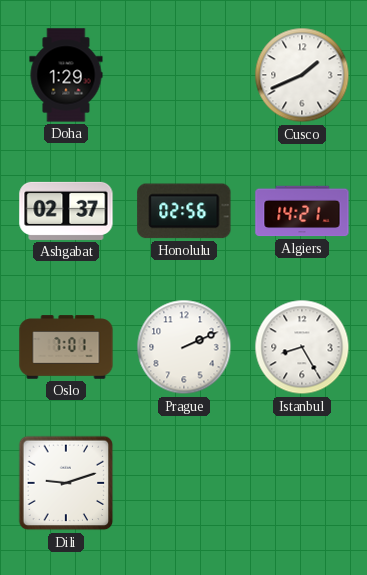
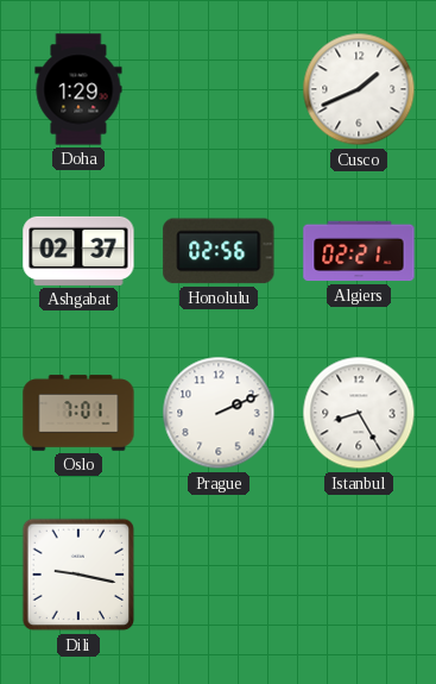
Algiers: 14:21 -> 02:21 (359, 251)
Dili: 9:12 -> 9:17 (78, 575)
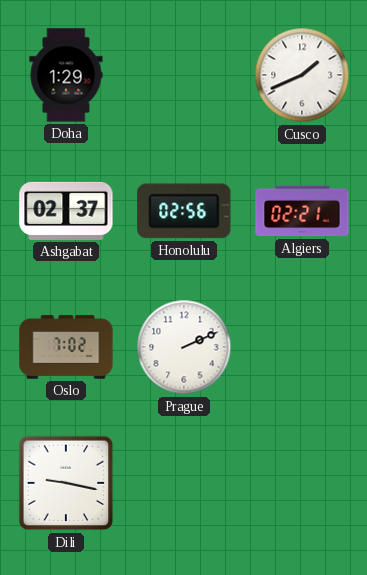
Oslo: 7:01 -> 7:02 (66, 347)
Istanbul: 8:25 -> none (359, 413)
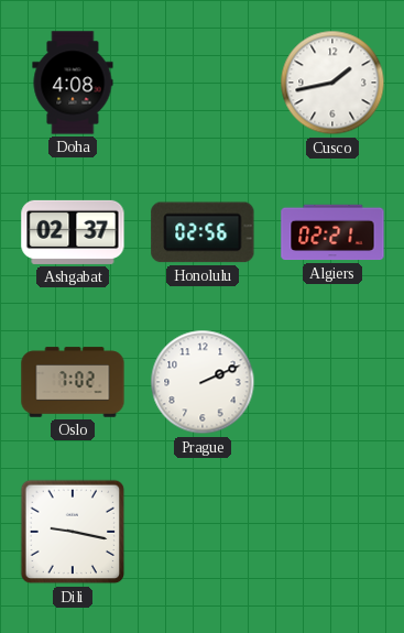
Doha: 1:29 -> 4:08 (73, 83)
Cusco: 1:41 -> 1:43 (332, 83)
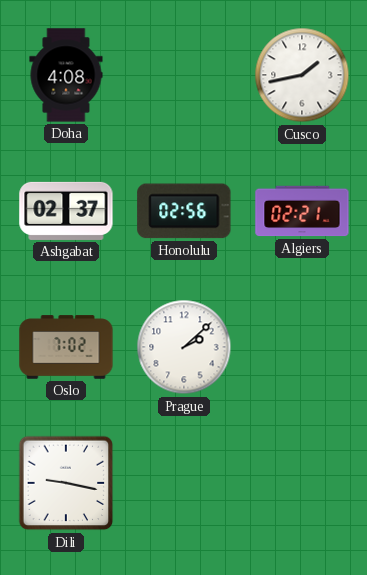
Prague: 2:11 -> 2:08 (184, 347)
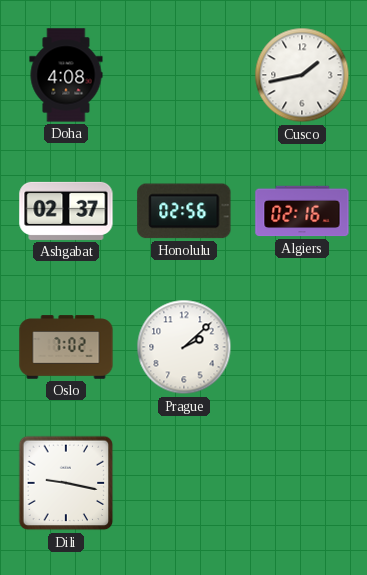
Algiers: 02:21 -> 02:16 (302, 211)
